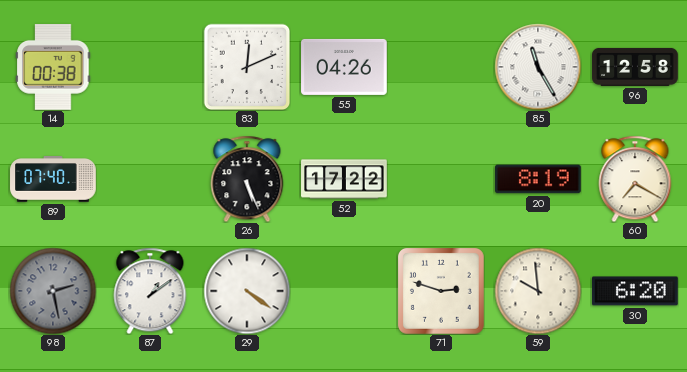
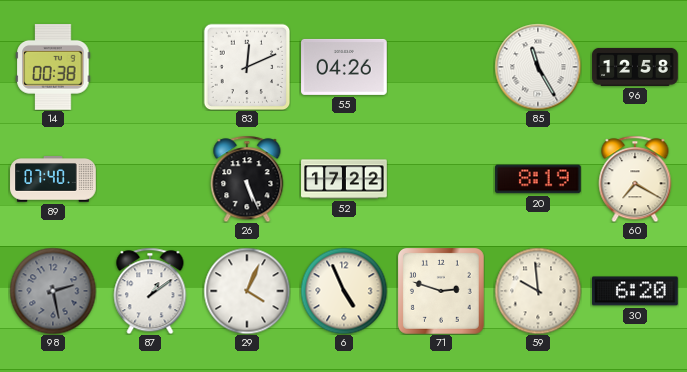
29: 4:21 -> 4:04 (247, 291)
6: none -> 4:56 (344, 291)
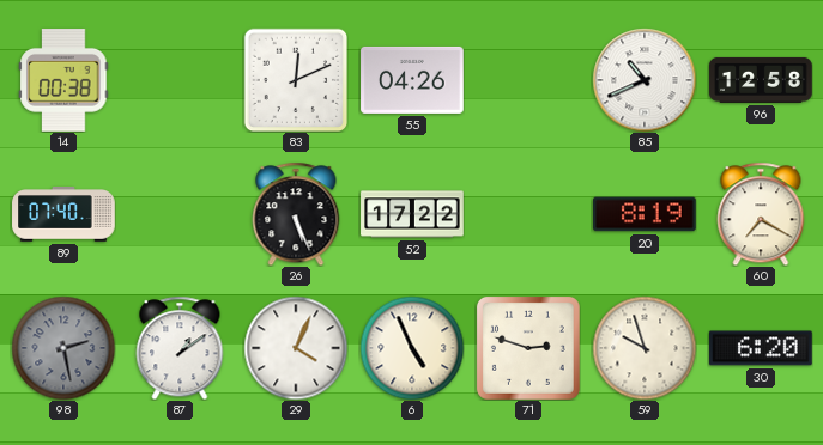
85: 11:25 -> 10:41 (645, 80)
59: 9:59 -> 9:57 (645, 348)
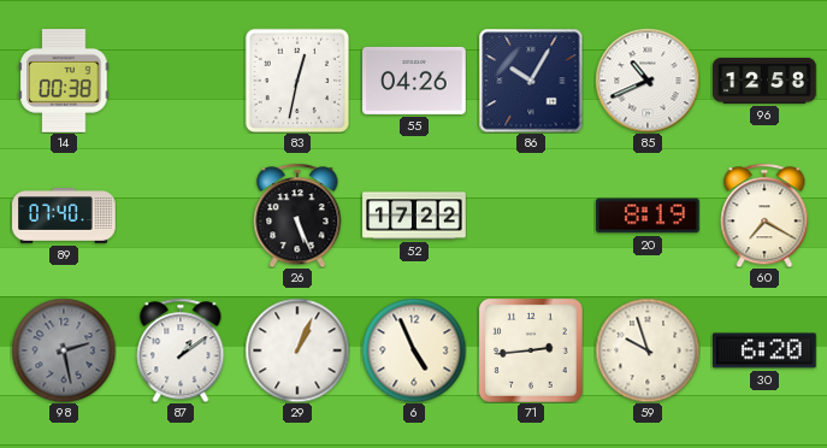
83: 12:11 -> 12:32 (297, 81)
86: none -> 10:05 (531, 81)
29: 4:04 -> 1:04 (297, 350)
71: 2:48 -> 2:44 (531, 350)
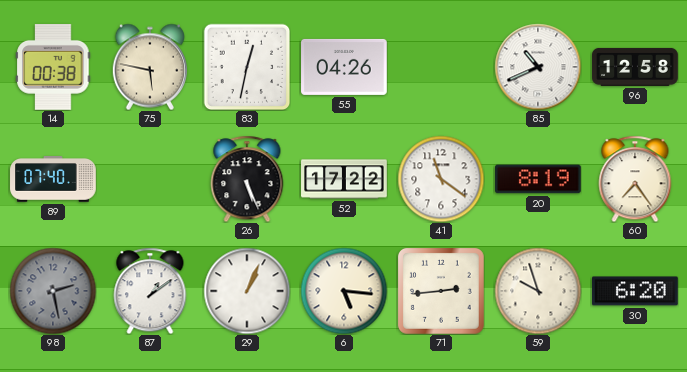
75: none -> 5:47 (149, 67)
86: 10:05 -> none (531, 81)
41: none -> 11:21 (441, 179)
60: 7:20 -> 7:24 (635, 179)
6: 4:56 -> 5:16 (344, 291)
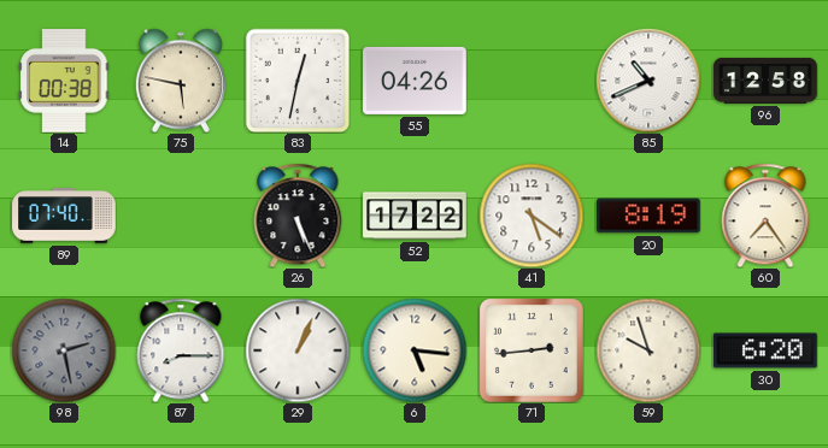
41: 11:21 -> 5:21 (532, 216)
87: 1:09 -> 8:15 (181, 350)
